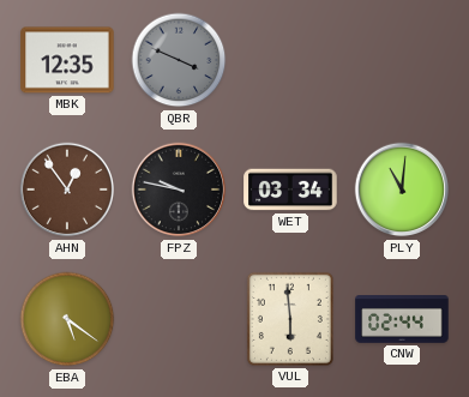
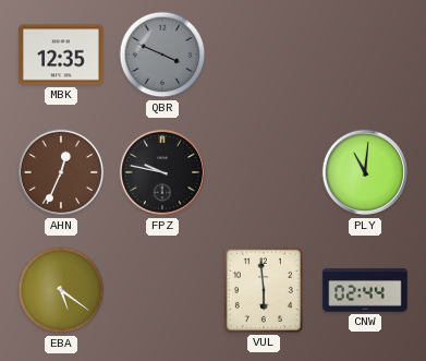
AHN: 12:54 -> 12:34 (61, 172)
WET: 03:34 -> none (290, 190)
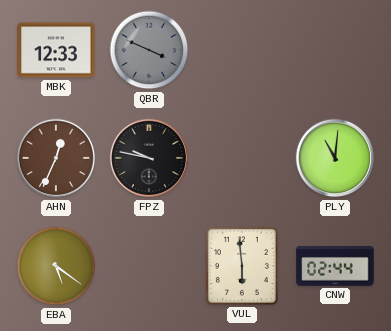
MBK: 12:35 -> 12:33 (56, 50)
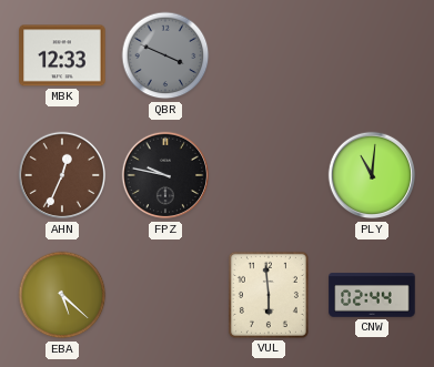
EBA: 5:21 -> 5:22 (62, 295)
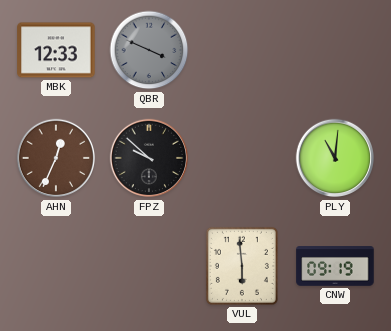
FPZ: 9:47 -> 9:52 (149, 158)
EBA: 5:22 -> none (62, 295)
CNW: 02:44 -> 09:19 (335, 266)
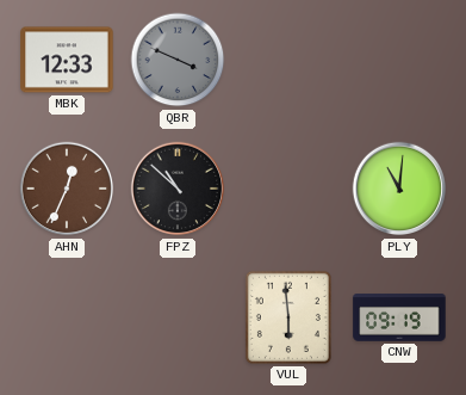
FPZ: 9:52 -> 10:52 (178, 189)
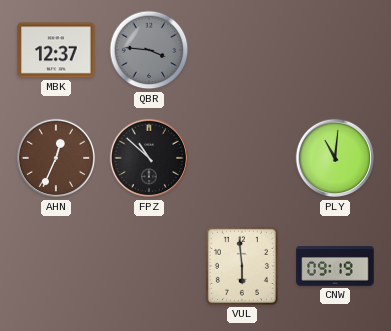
MBK: 12:33 -> 12:37 (56, 50)
QBR: 3:49 -> 3:46 (149, 50)
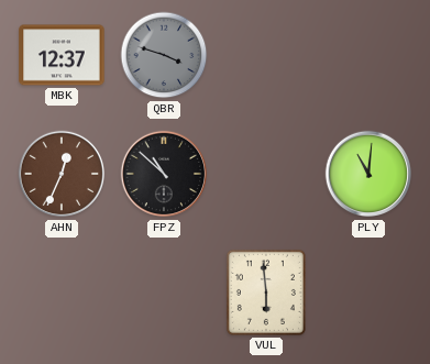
QBR: 3:46 -> 3:48 (164, 55)
CNW: 09:19 -> none (335, 266)
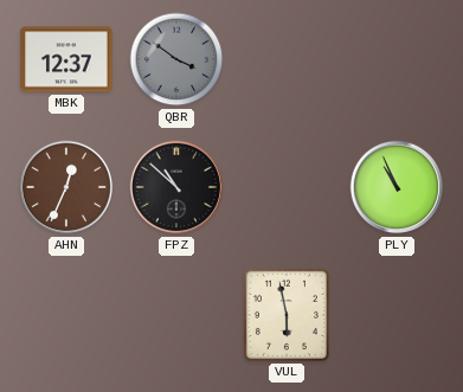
QBR: 3:48 -> 3:51 (176, 59)
PLY: 11:01 -> 10:56 (397, 187)
VUL: 5:59 -> 5:58 (287, 315)
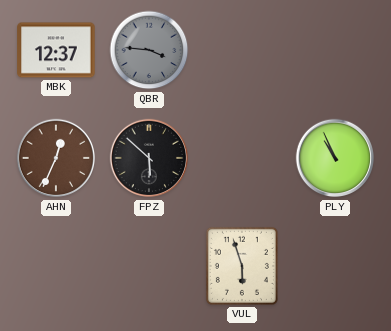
QBR: 3:51 -> 3:46 (149, 50)
FPZ: 10:52 -> 5:52 (149, 158)
VUL: 5:58 -> 5:57 (242, 266)
